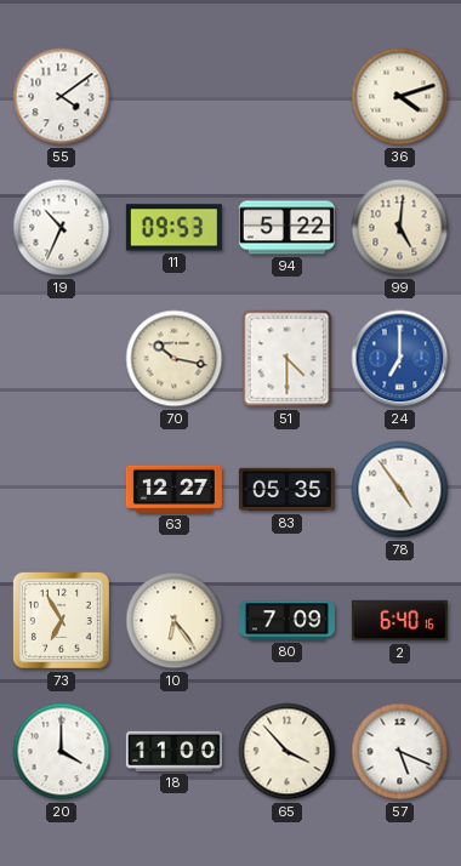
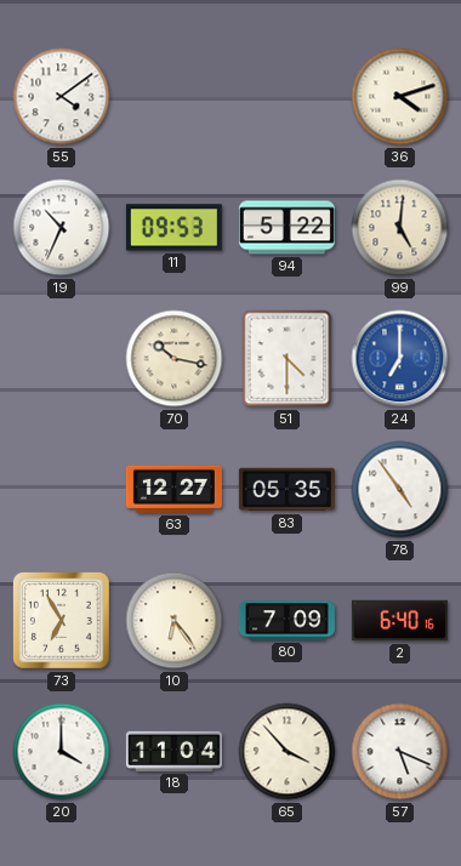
18: 11:00 -> 11:04 (173, 751)
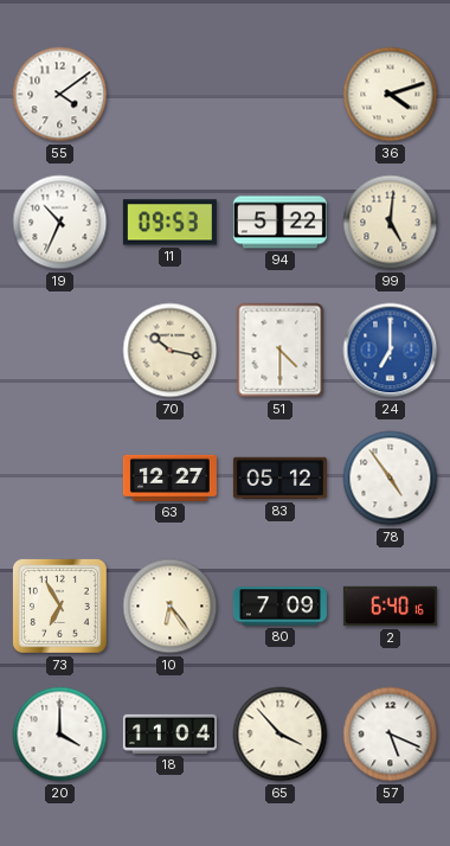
83: 05:35 -> 05:12 (279, 479)
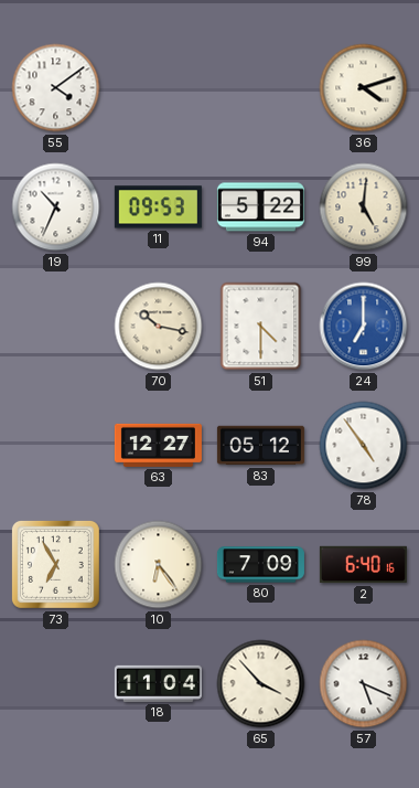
20: 4:00 -> none (60, 735)
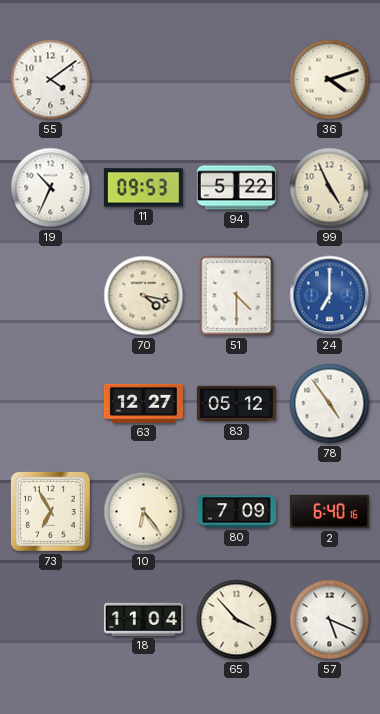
99: 5:01 -> 4:56 (330, 188)
70: 10:17 -> 4:17 (144, 296)
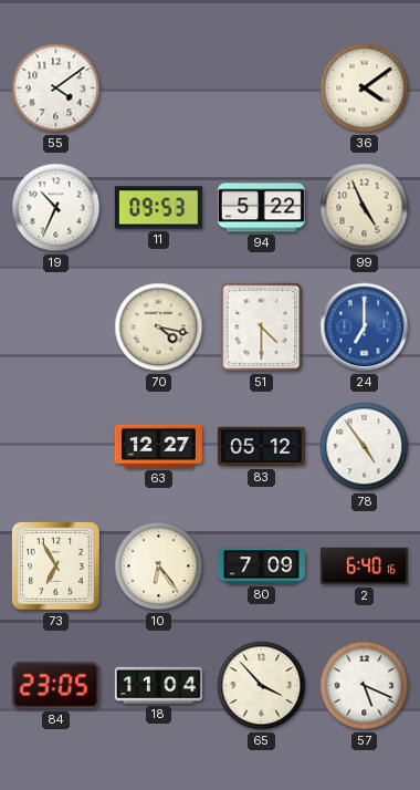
36: 4:12 -> 4:09 (365, 89)
84: none -> 23:05 (55, 686)
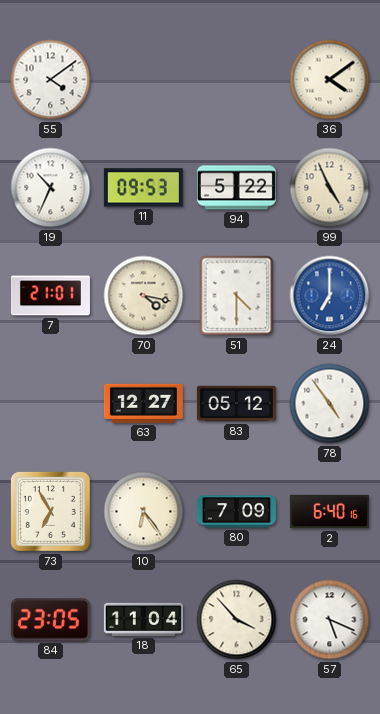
7: none -> 21:01 (50, 296)
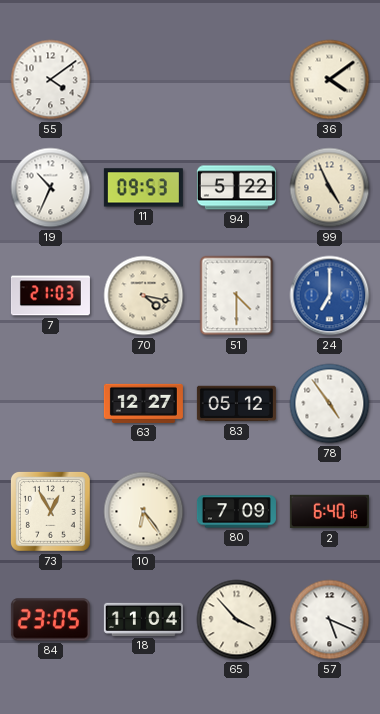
7: 21:01 -> 21:03 (50, 296)
73: 6:55 -> 12:55 (51, 512)
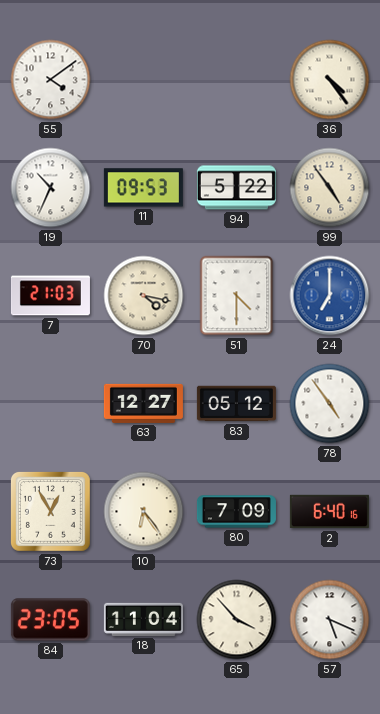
36: 4:09 -> 4:24 (330, 80)
99: 4:56 -> 4:54 (330, 188)
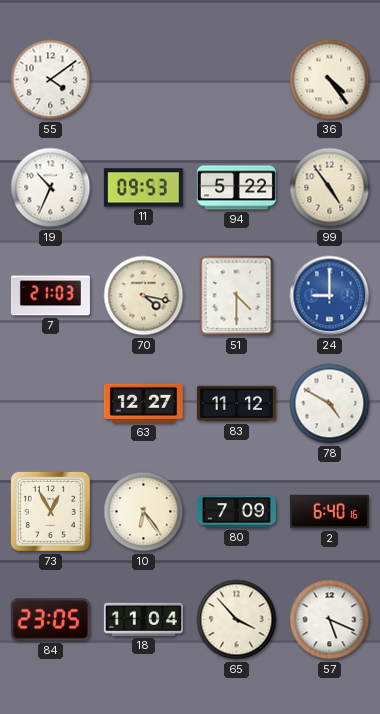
24: 7:00 -> 9:00 (330, 296)
83: 05:12 -> 11:12 (236, 404)
78: 4:54 -> 4:50 (330, 404)
